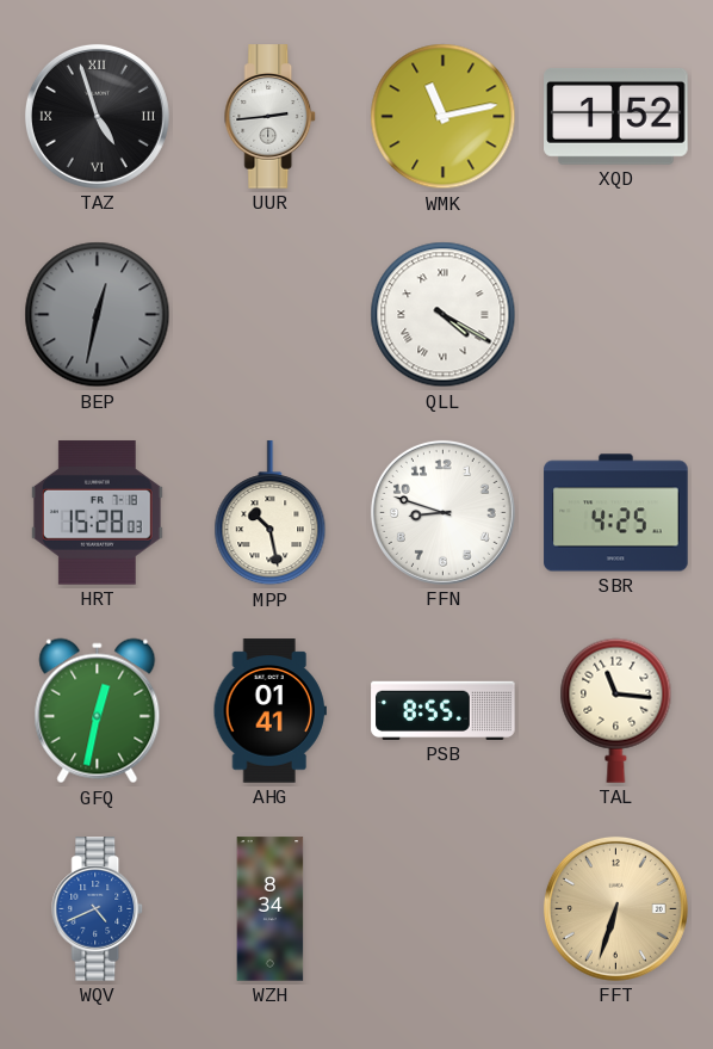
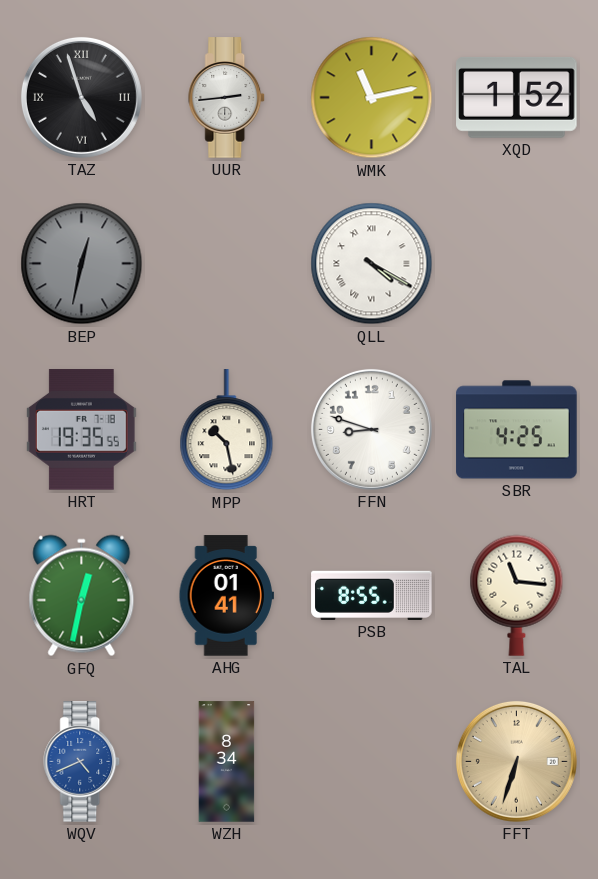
HRT: 15:28 -> 19:35 (81, 430)
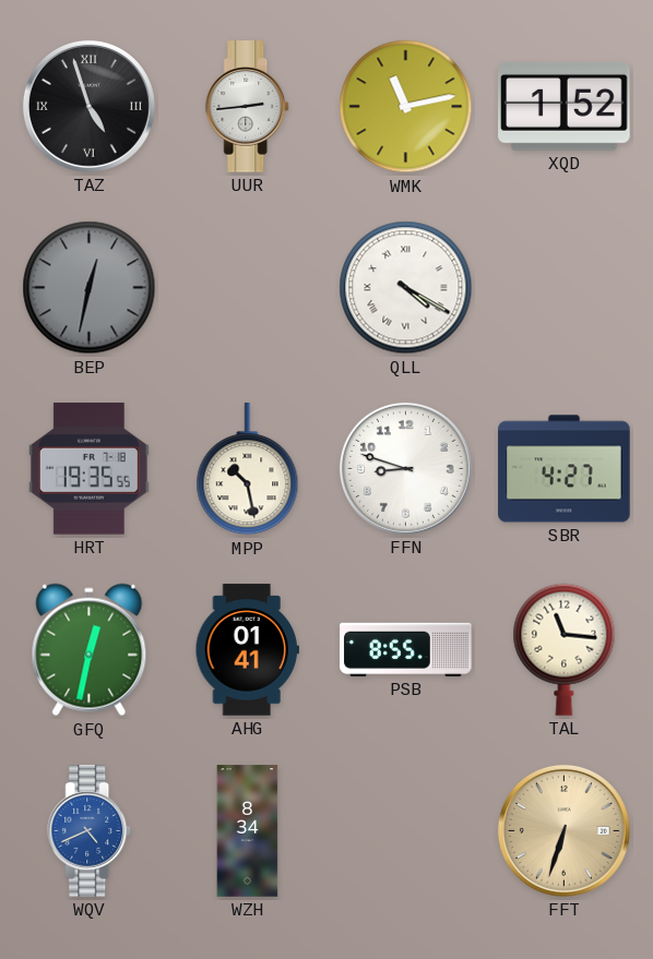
SBR: 4:25 -> 4:27 (565, 469)
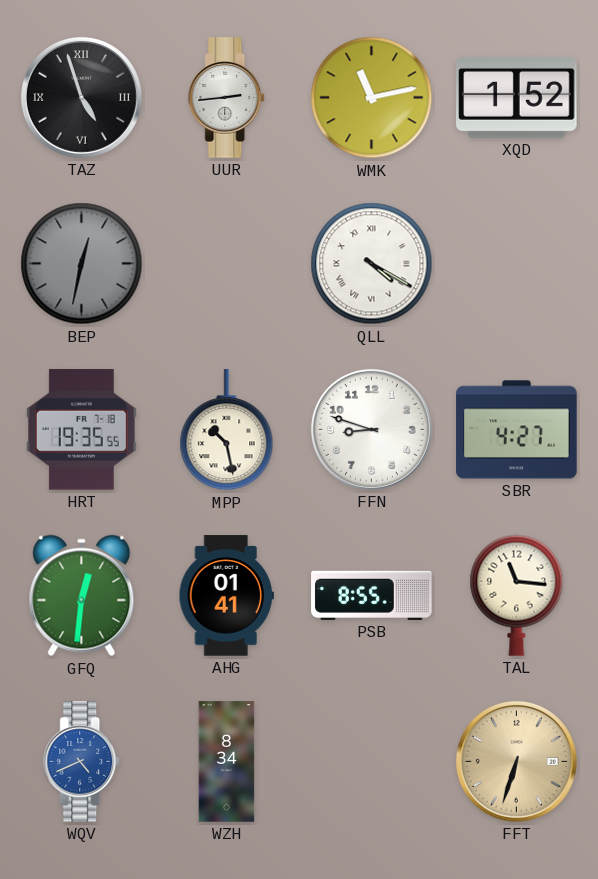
GFQ: 12:32 -> 12:31 (82, 596)
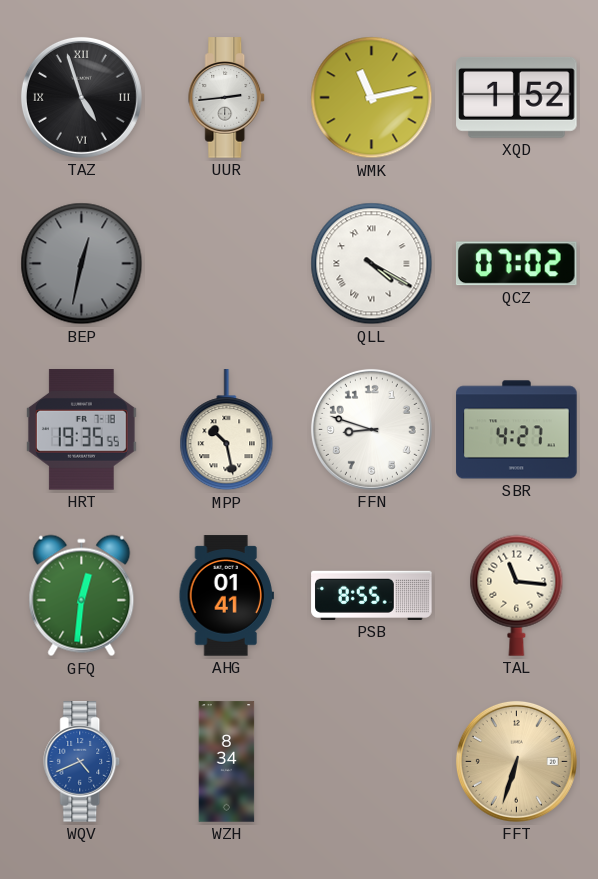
QCZ: none -> 07:02 (516, 264)
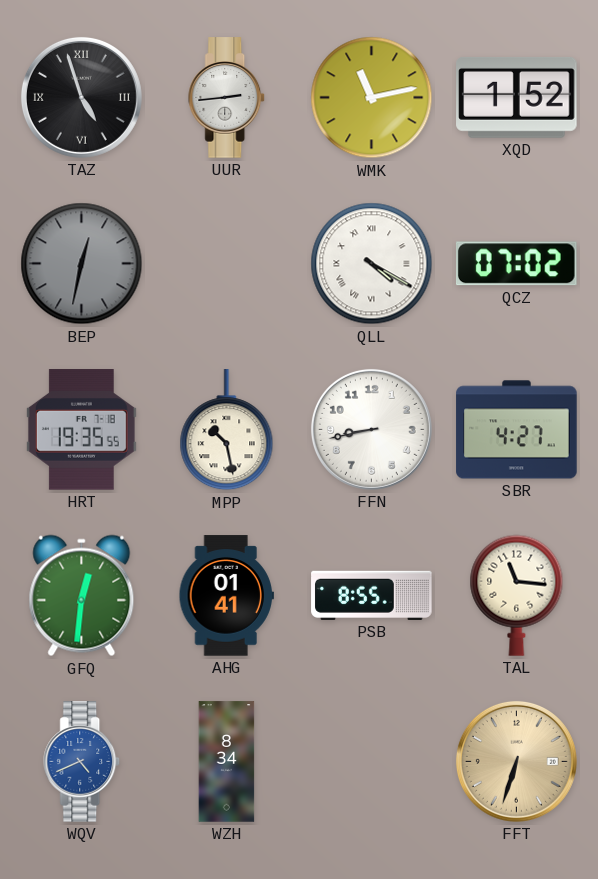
FFN: 8:48 -> 8:43 (371, 429)
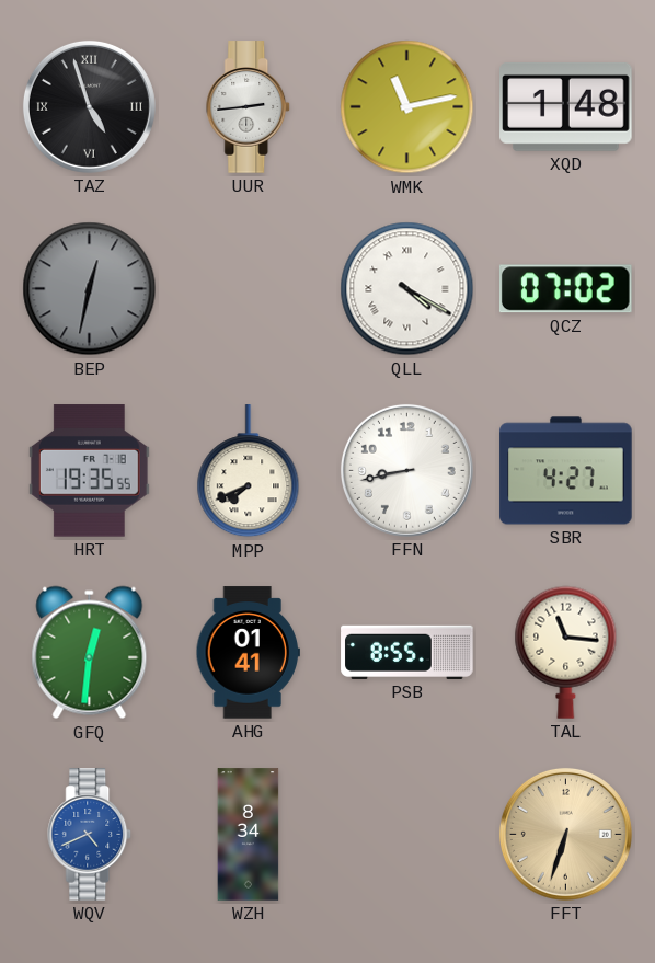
XQD: 1:52 -> 1:48 (566, 106)
MPP: 10:28 -> 7:41 (249, 471)
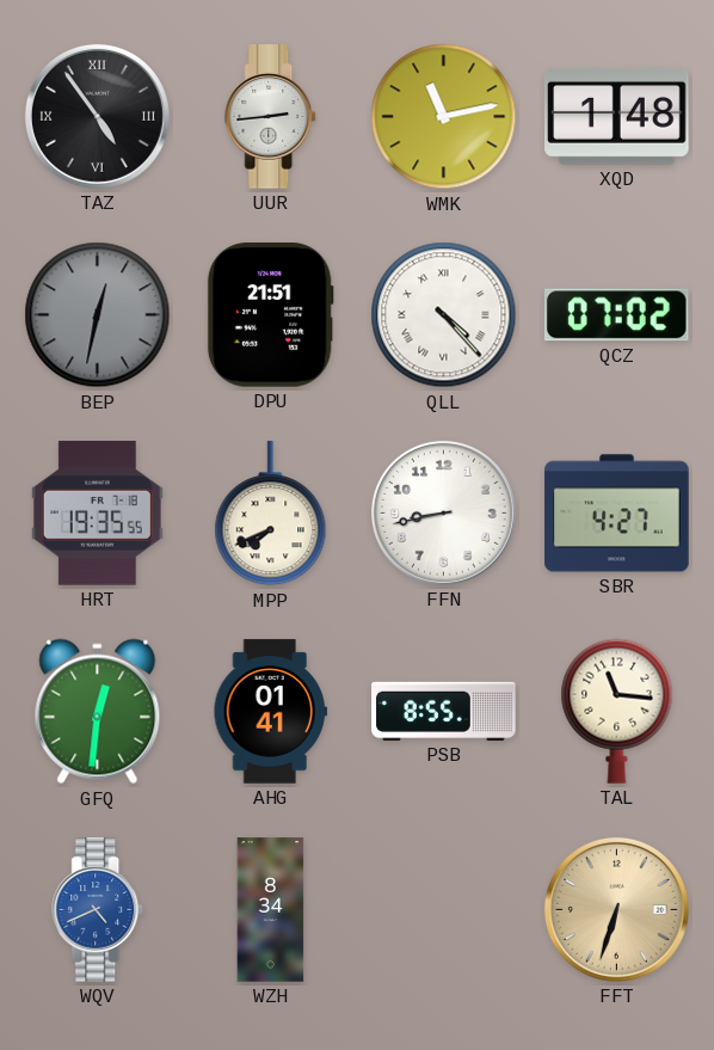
TAZ: 4:57 -> 4:54 (97, 116)
DPU: none -> 21:51 (270, 315)
QLL: 4:20 -> 4:23 (444, 315)
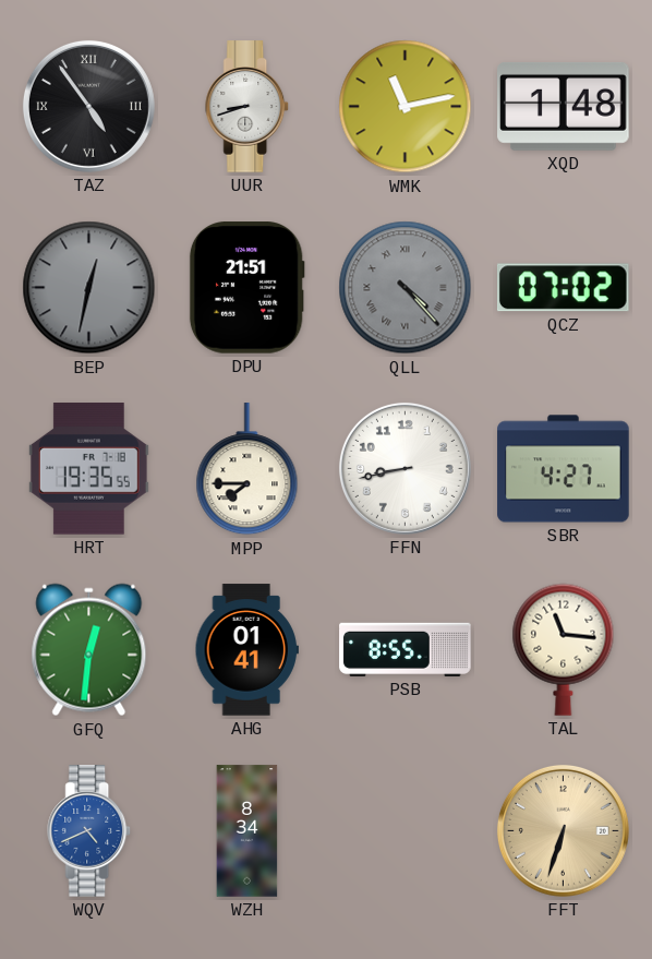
UUR: 2:44 -> 8:42 (247, 107)
QLL dial: white -> grey (406, 288)
MPP: 7:41 -> 7:45 (247, 469)
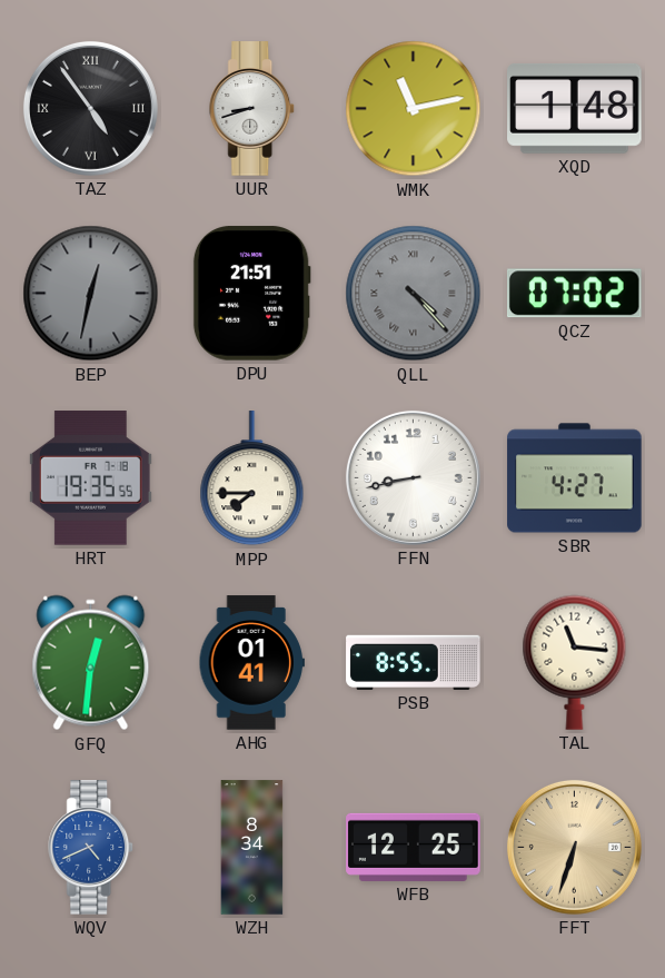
WFB: none -> 12:25 (414, 847)
